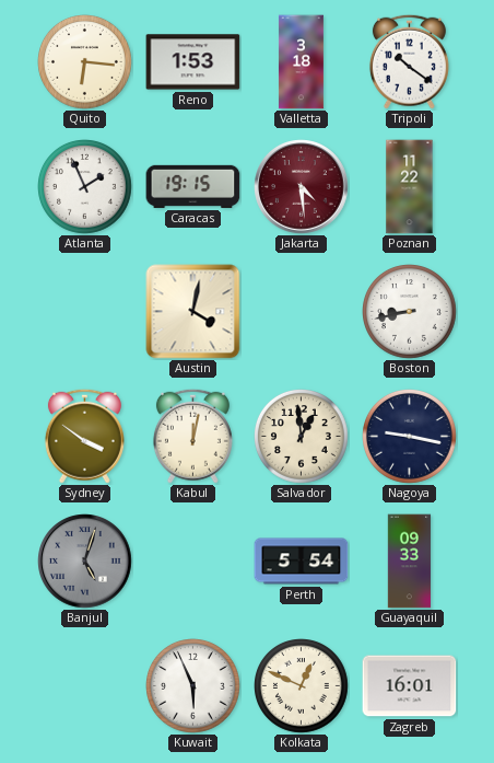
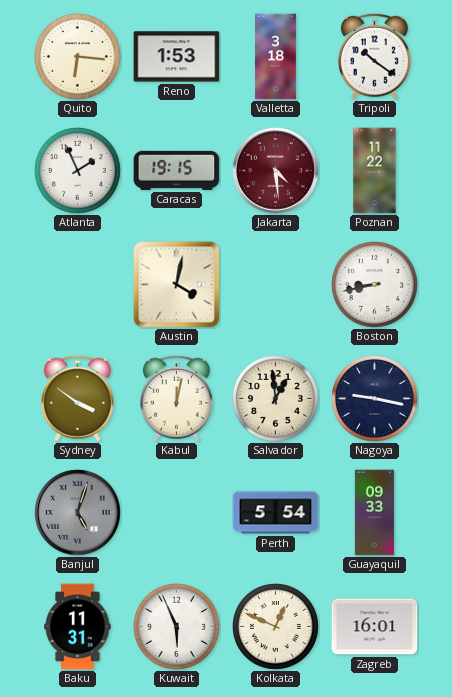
Baku: none -> 11:31 (78, 627)
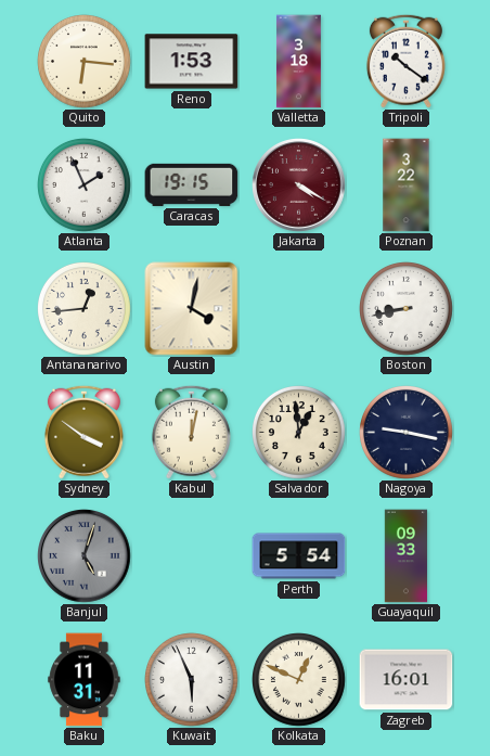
Jakarta: 4:29 -> 4:20 (299, 185)
Poznan: 11:22 -> 3:22 (407, 185)
Antananarivo: none -> 12:44 (85, 309)
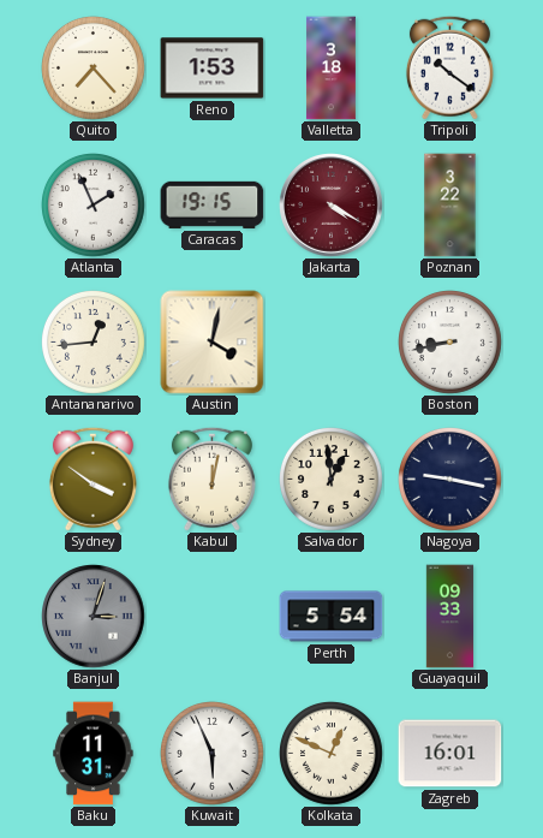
Quito: 6:16 -> 7:23 (94, 69)
Banjul: 5:03 -> 3:03 (94, 617)
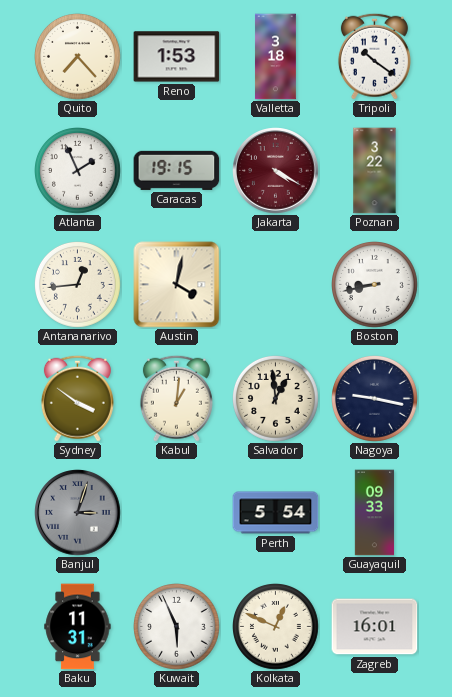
Kabul: 12:02 -> 1:01 (176, 398)
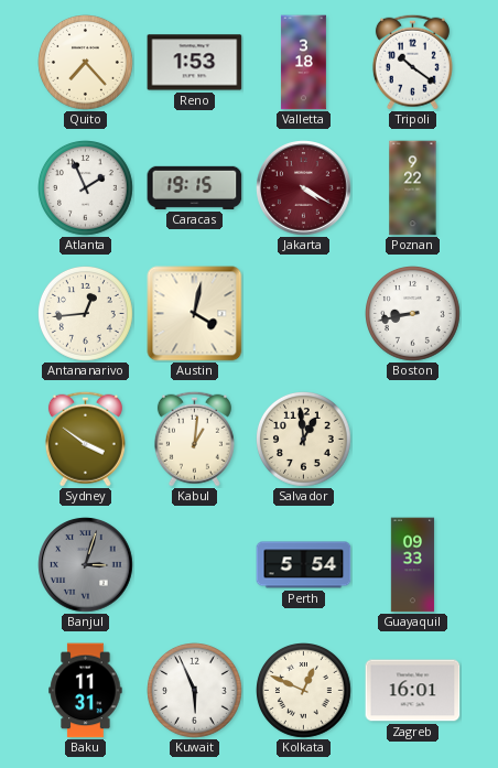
Poznan: 3:22 -> 9:22 (413, 188)
Nagoya: 9:17 -> none (375, 399)
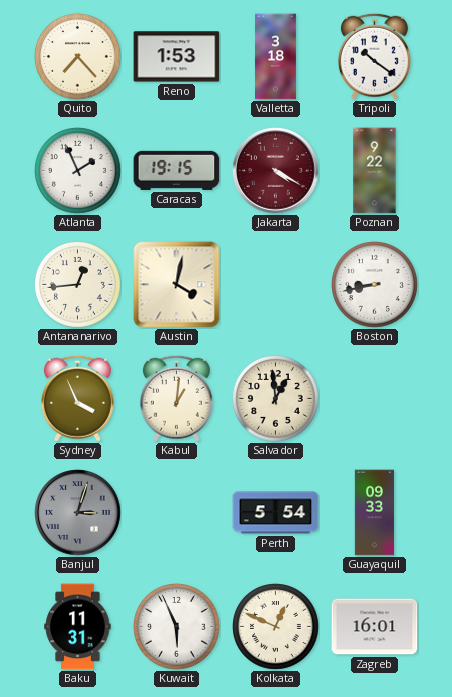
Sydney: 3:51 -> 3:56 (77, 398)
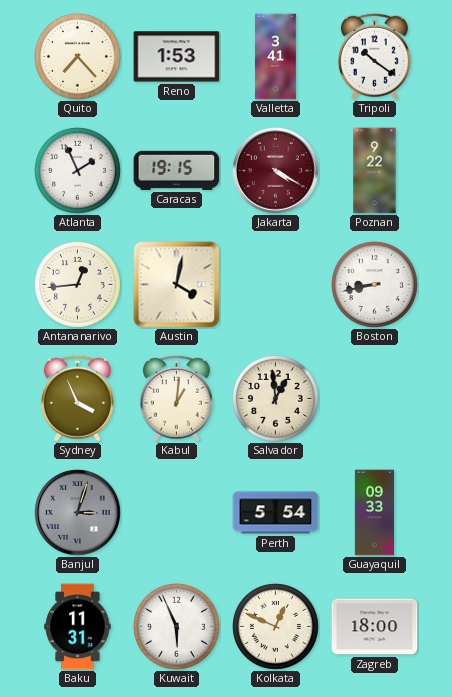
Valletta: 3:18 -> 3:41 (275, 57)
Zagreb: 16:01 -> 18:00 (375, 627)
